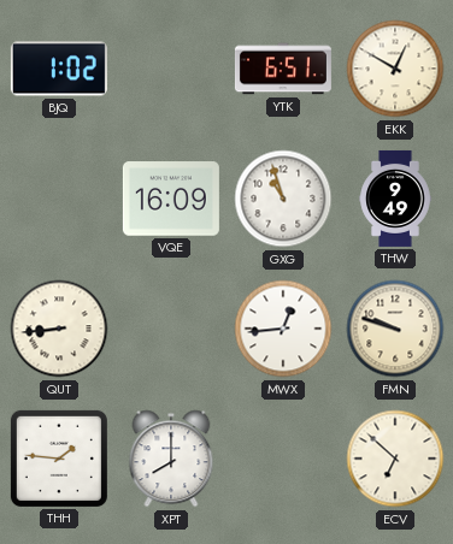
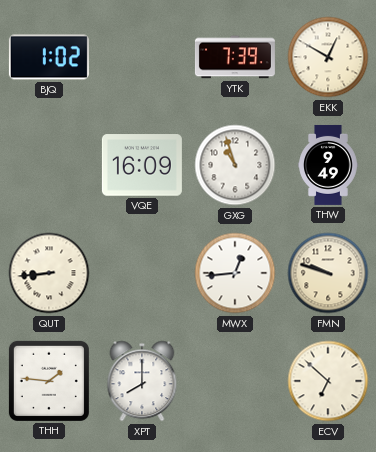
YTK: 6:51 -> 7:39 (235, 57)
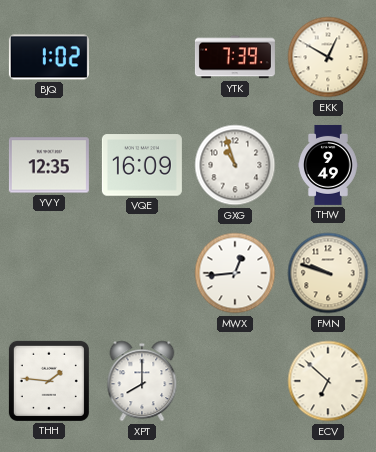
YVY: none -> 12:35 (49, 165)
QUT: 8:44 -> none (49, 273)
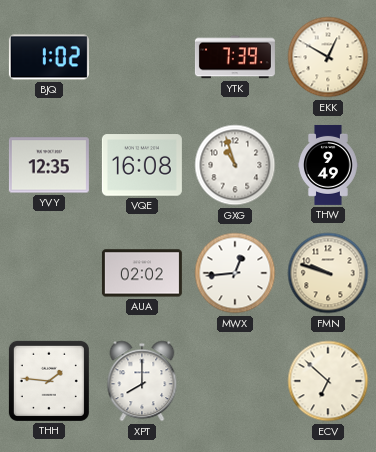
VQE: 16:09 -> 16:08 (142, 165)
AUA: none -> 02:02 (142, 273)
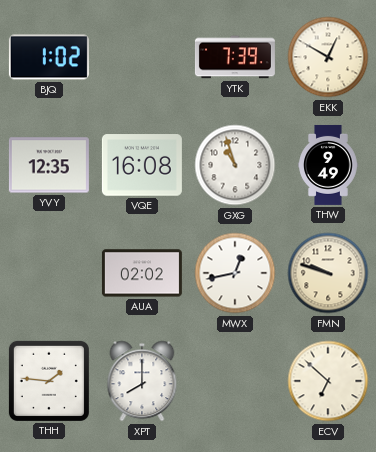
MWX: 12:44 -> 12:43 (235, 273)
